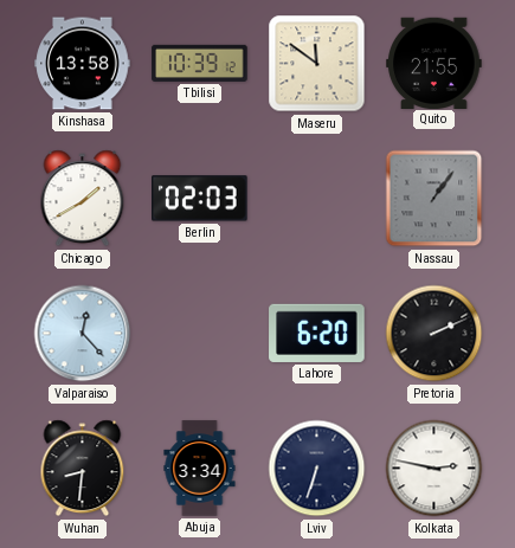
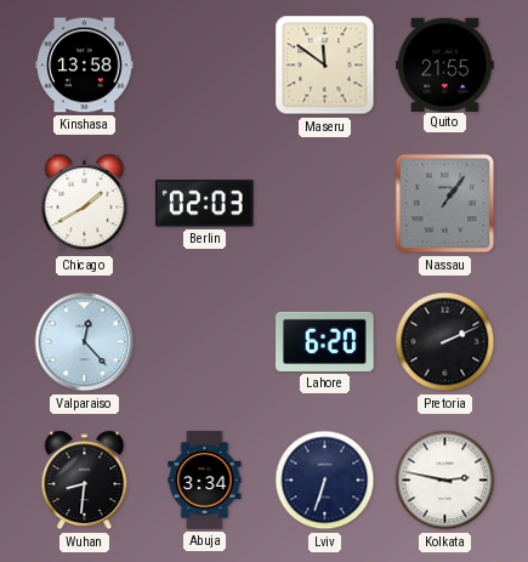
Tbilisi: 10:39 -> none (200, 63)
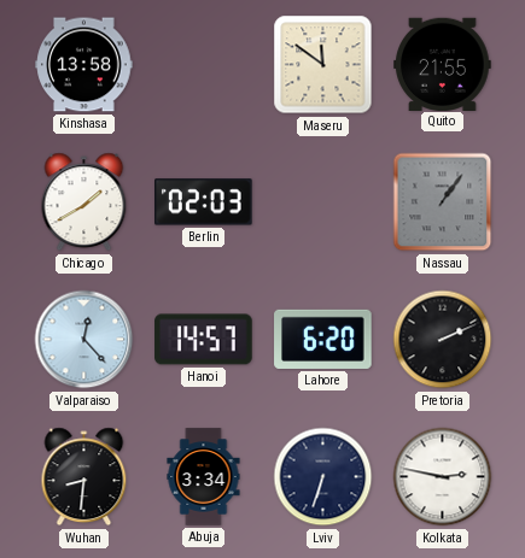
Hanoi: none -> 14:57 (204, 340)
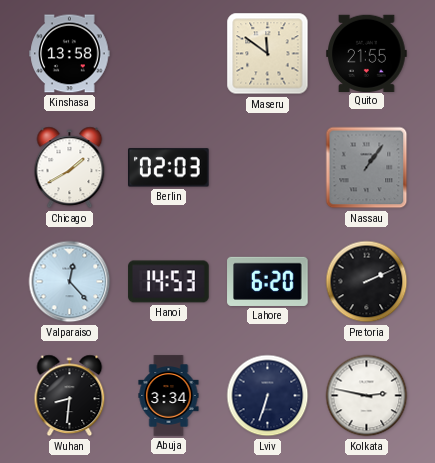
Hanoi: 14:57 -> 14:53 (169, 282)
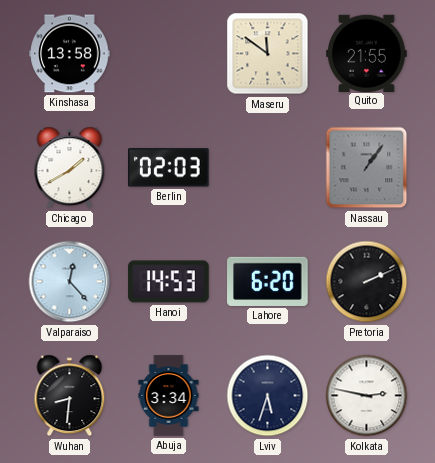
Lviv: 6:33 -> 5:33 (268, 396)
